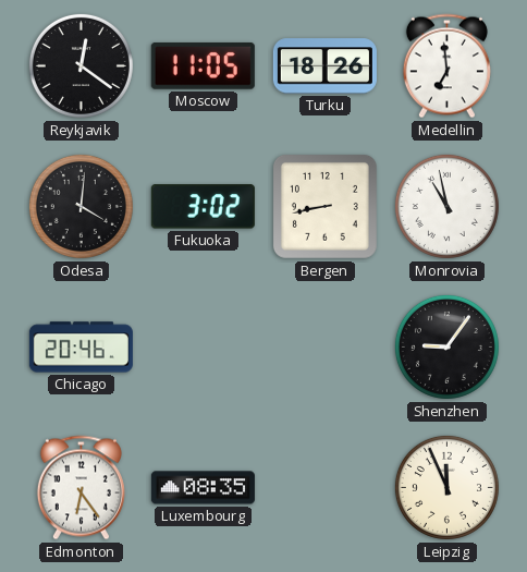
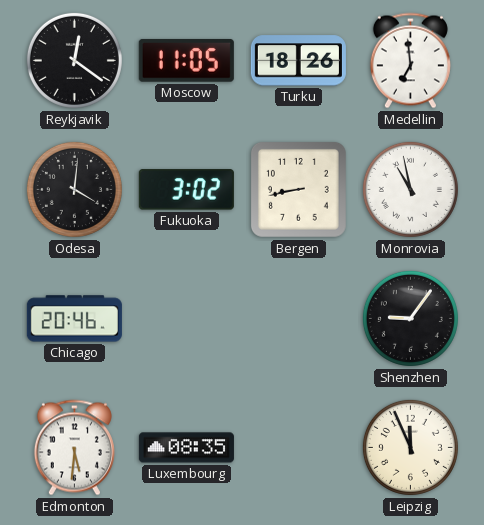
Edmonton: 6:24 -> 5:31 (74, 448)
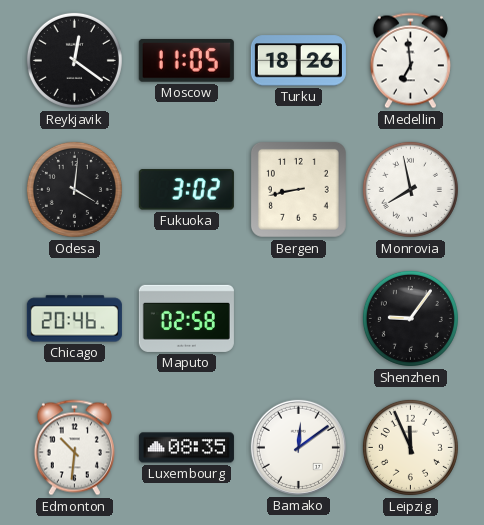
Monrovia: 10:58 -> 7:58 (410, 189)
Maputo: none -> 02:58 (186, 318)
Edmonton: 5:31 -> 10:31 (74, 448)
Bamako: none -> 12:09 (298, 447)
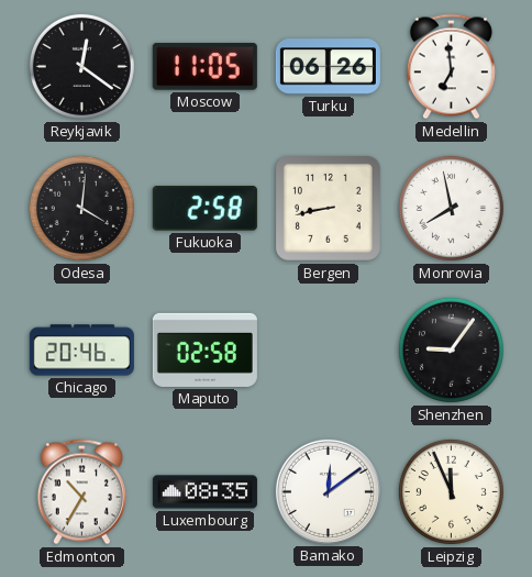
Turku: 18:26 -> 06:26 (328, 67)
Fukuoka: 3:02 -> 2:58 (204, 209)
Edmonton: 10:31 -> 10:35 (81, 492)
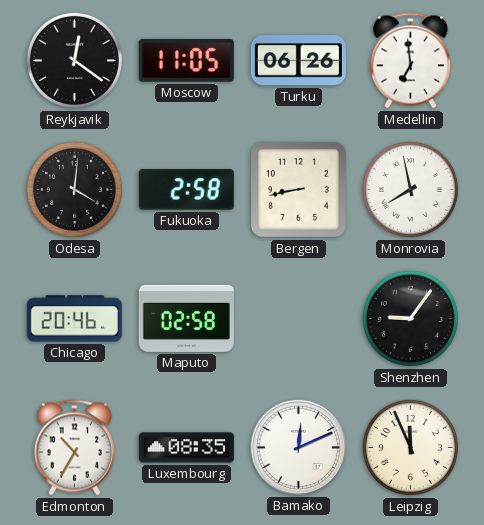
Bamako: 12:09 -> 12:11 (298, 447)
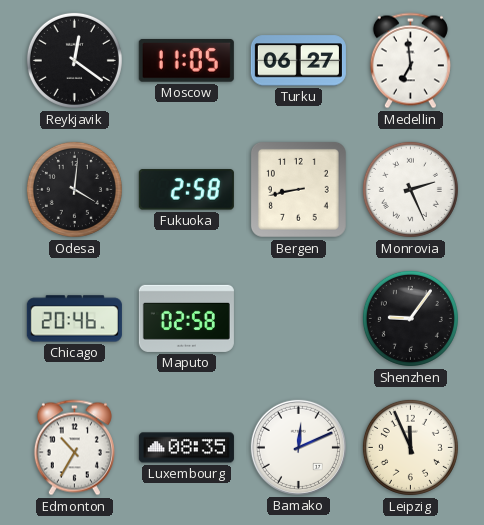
Turku: 06:26 -> 06:27 (298, 61)
Monrovia: 7:58 -> 2:26 (410, 189)
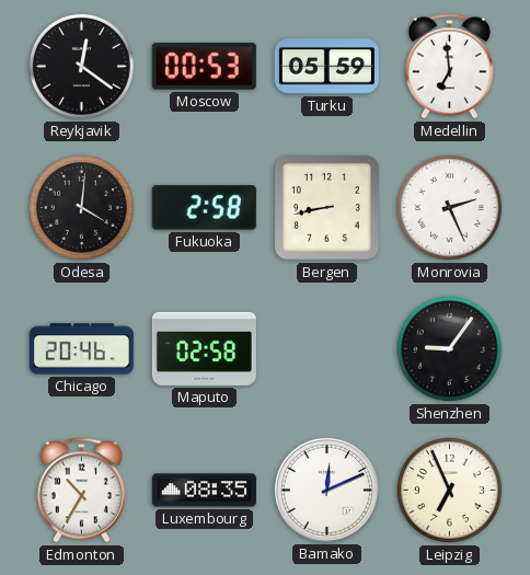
Moscow: 11:05 -> 00:53 (204, 66)
Turku: 06:27 -> 05:59 (326, 67)
Leipzig: 11:56 -> 6:56 (449, 490)
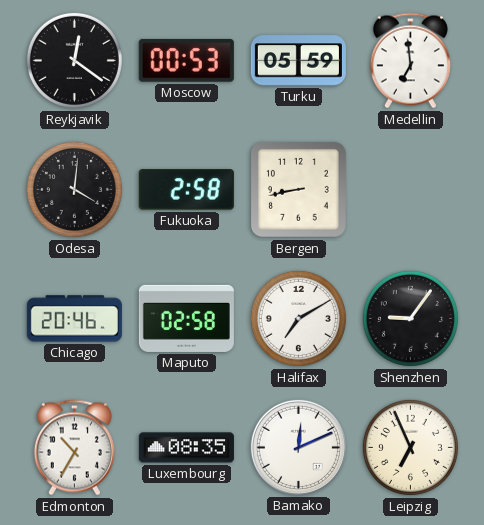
Monrovia: 2:26 -> none (449, 207)
Halifax: none -> 7:10 (298, 318)
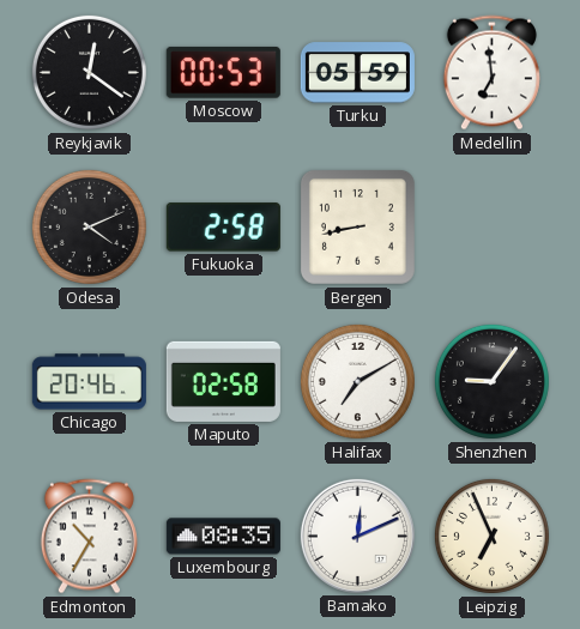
Odesa: 4:01 -> 4:11 (89, 226)
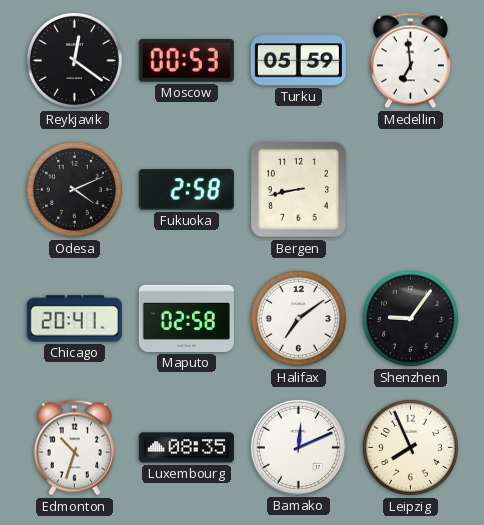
Chicago: 20:46 -> 20:41 (74, 319)
Halifax: 7:10 -> 7:09 (298, 318)
Edmonton: 10:35 -> 10:33 (74, 448)
Leipzig: 6:56 -> 7:56 (410, 447)
